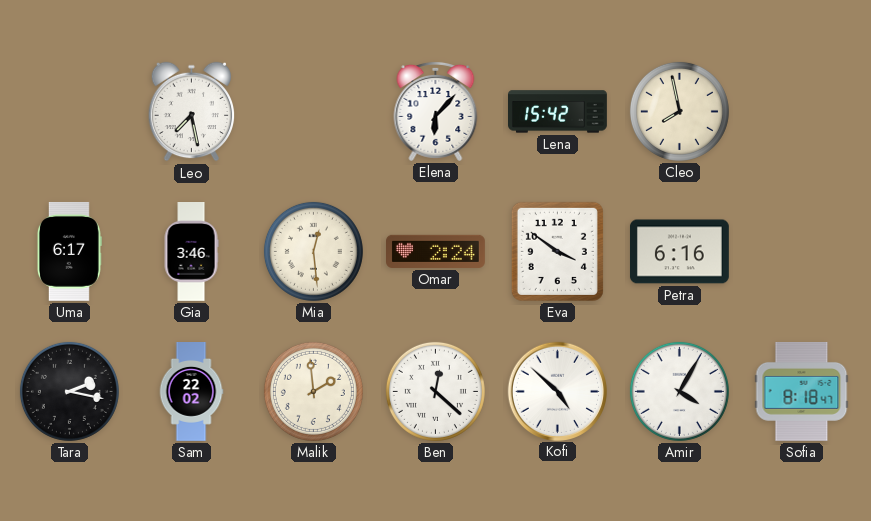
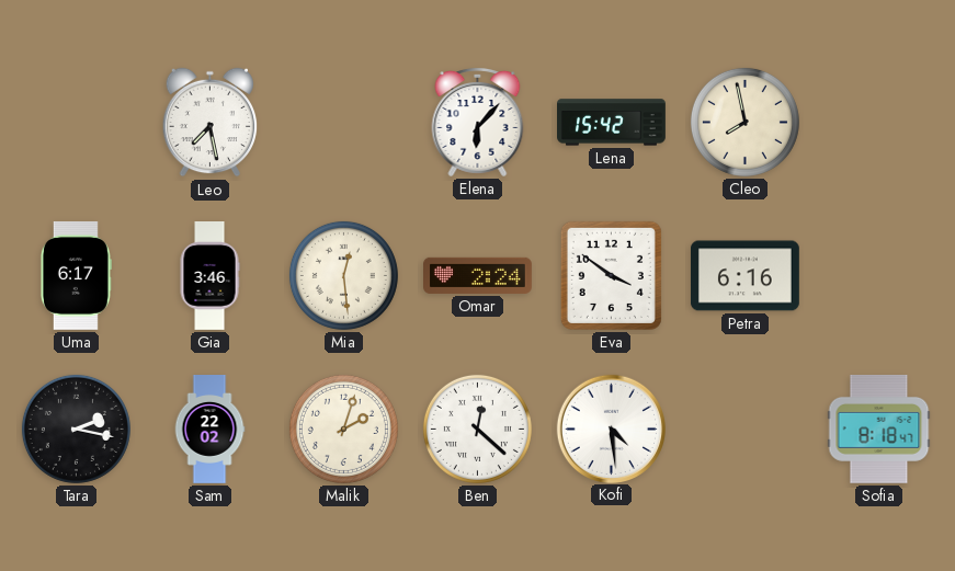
Malik: 1:59 -> 2:03 (343, 429)
Kofi: 4:52 -> 4:29 (611, 429)
Amir: 4:05 -> none (679, 391)
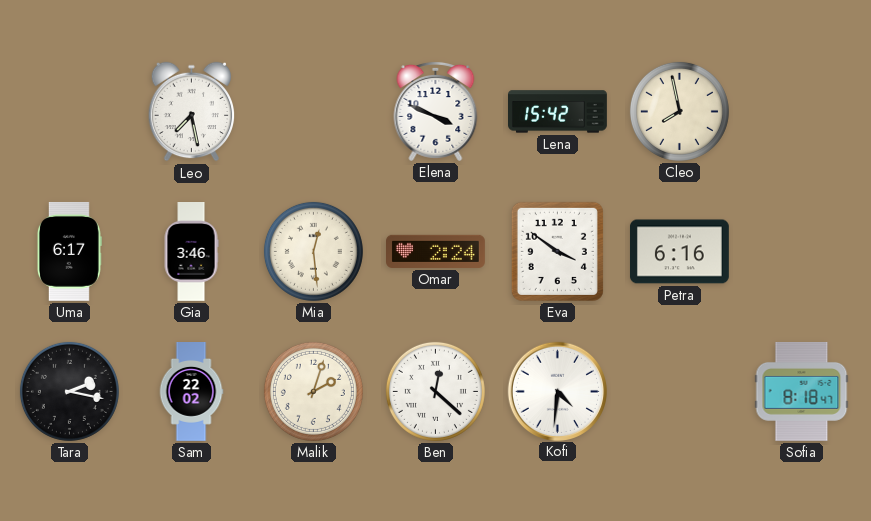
Elena: 6:07 -> 3:49 (436, 111)
Kofi: 4:29 -> 4:31 (557, 391)
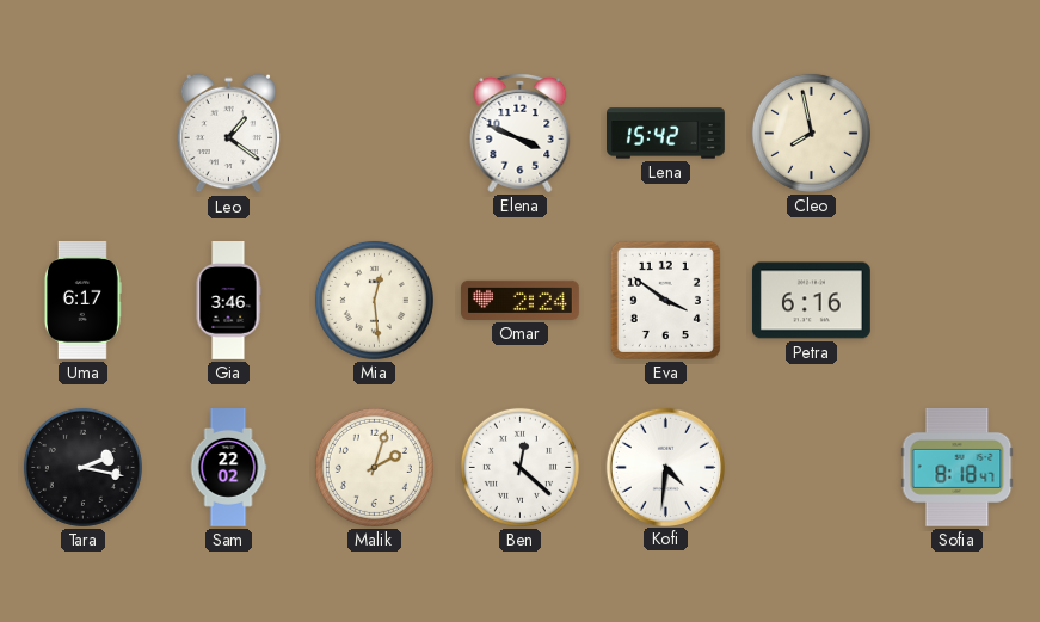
Leo: 7:28 -> 1:21 (229, 134)
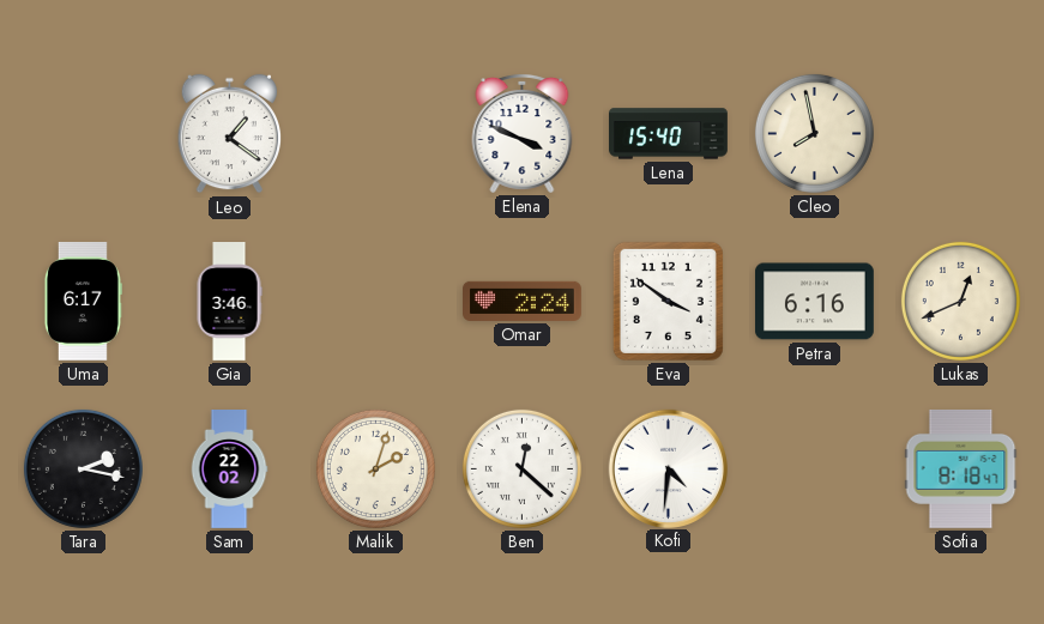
Lena: 15:42 -> 15:40 (669, 134)
Mia: 12:29 -> none (374, 300)
Lukas: none -> 12:41 (960, 301)
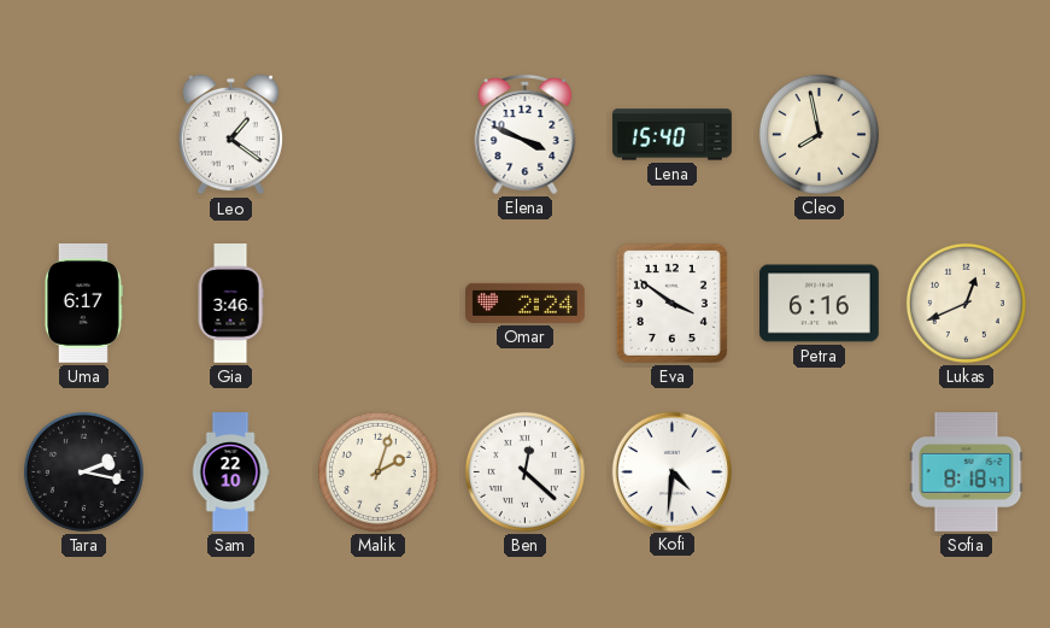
Sam: 22:02 -> 22:10 (230, 473)
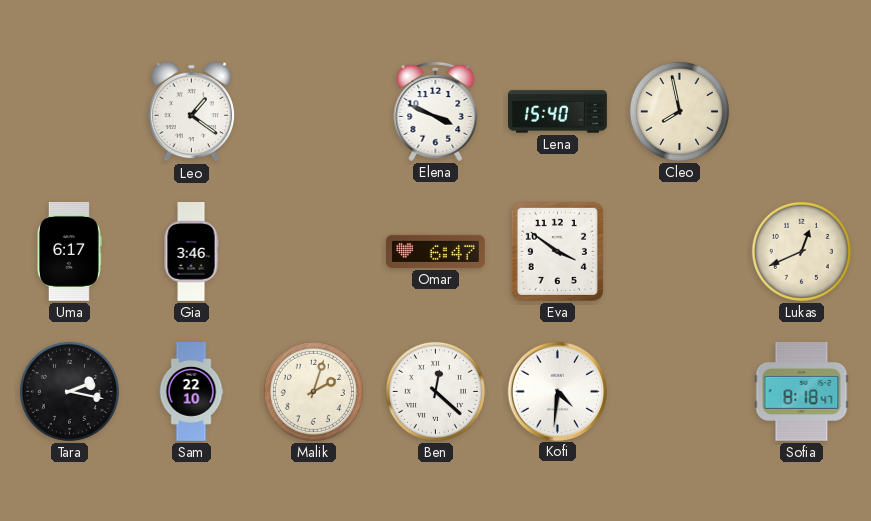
Omar: 2:24 -> 6:47 (436, 251)
Petra: 6:16 -> none (819, 304)
